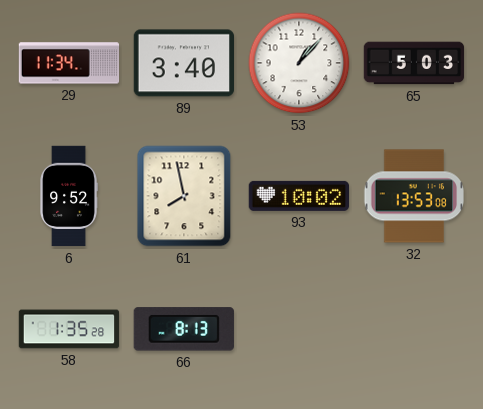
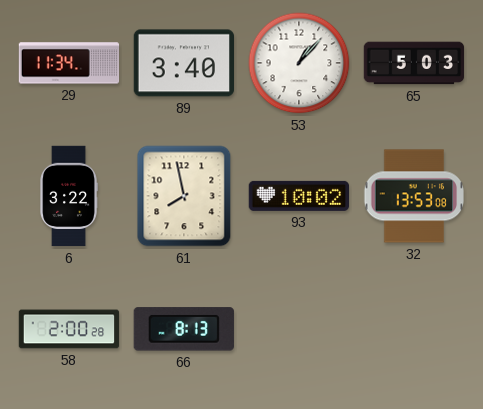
6: 9:52 -> 3:22 (69, 196)
58: 1:35 -> 2:00 (69, 329)
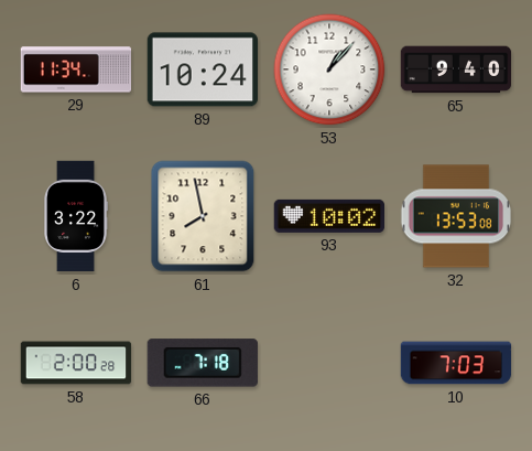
89: 3:40 -> 10:24 (202, 69)
65: 5:03 -> 9:40 (456, 69)
66: 8:13 -> 7:18 (203, 363)
10: none -> 7:03 (456, 363)
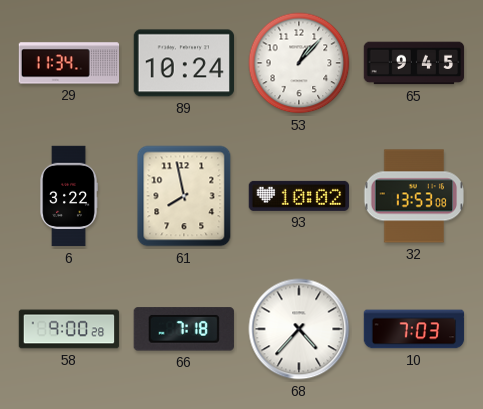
65: 9:40 -> 9:45 (414, 63)
58: 2:00 -> 9:00 (69, 329)
68: none -> 4:37 (299, 329)
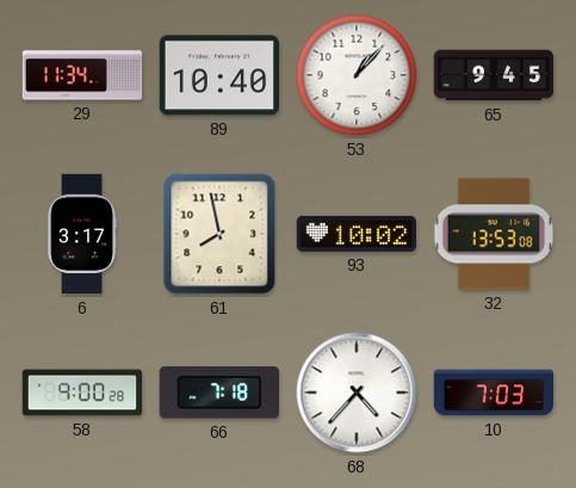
89: 10:24 -> 10:40 (218, 75)
6: 3:22 -> 3:17 (82, 234)
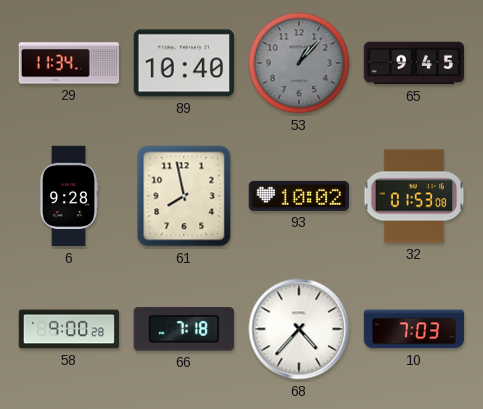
53 dial: white -> grey (299, 63)
6: 3:17 -> 9:28 (69, 196)
32: 13:53 -> 01:53 (414, 196)
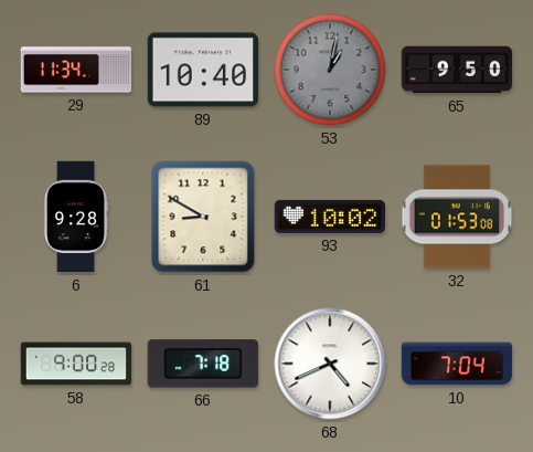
53: 1:07 -> 1:02 (330, 70)
65: 9:45 -> 9:50 (457, 70)
61: 7:58 -> 8:50 (203, 217)
68: 4:37 -> 4:41 (330, 364)
10: 7:03 -> 7:04 (457, 364)
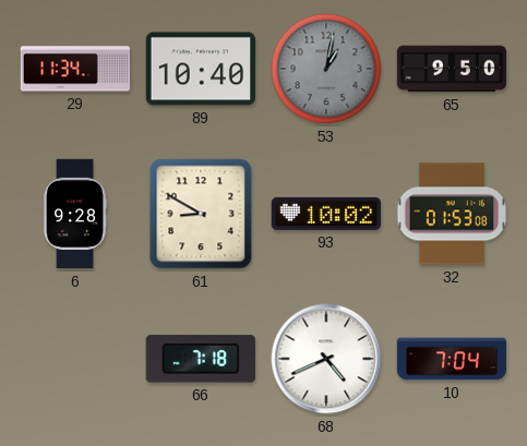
58: 9:00 -> none (76, 364)
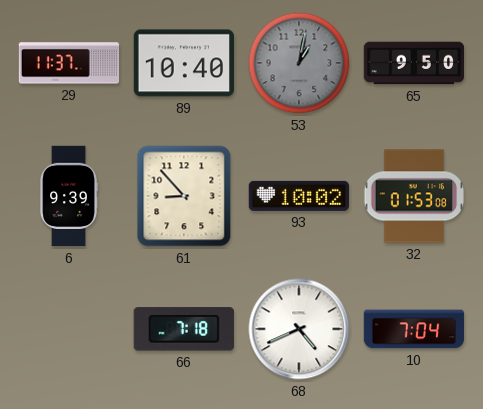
29: 11:34 -> 11:37 (69, 63)
6: 9:28 -> 9:39 (69, 196)
61: 8:50 -> 8:53 (184, 196)
